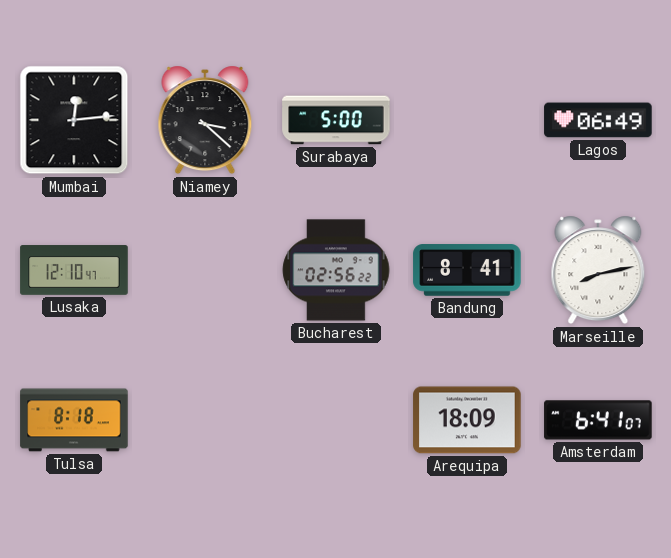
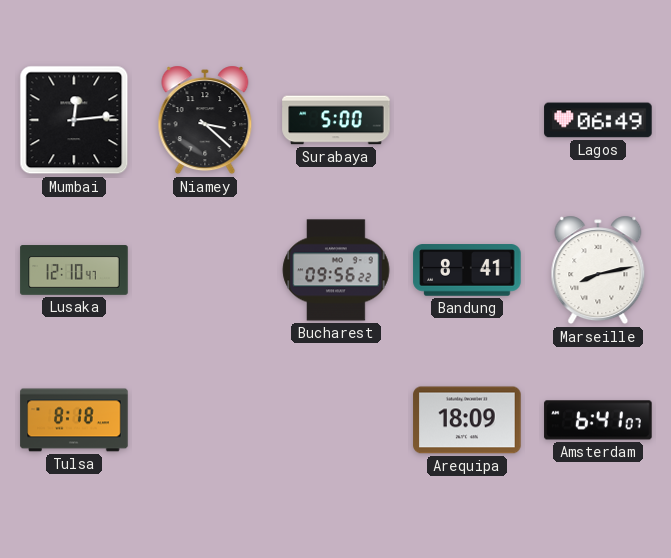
Bucharest: 02:56 -> 09:56 (336, 270)
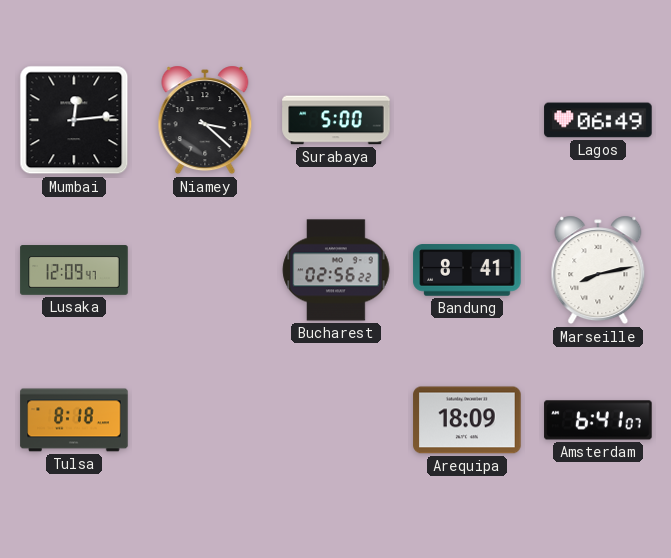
Lusaka: 12:10 -> 12:09 (74, 270)
Bucharest: 09:56 -> 02:56 (336, 270)
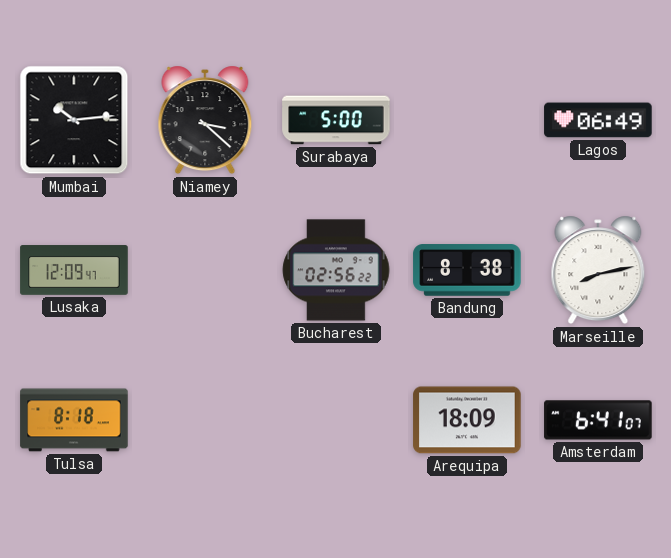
Mumbai: 12:14 -> 10:14 (74, 120)
Bandung: 8:41 -> 8:38 (467, 270)
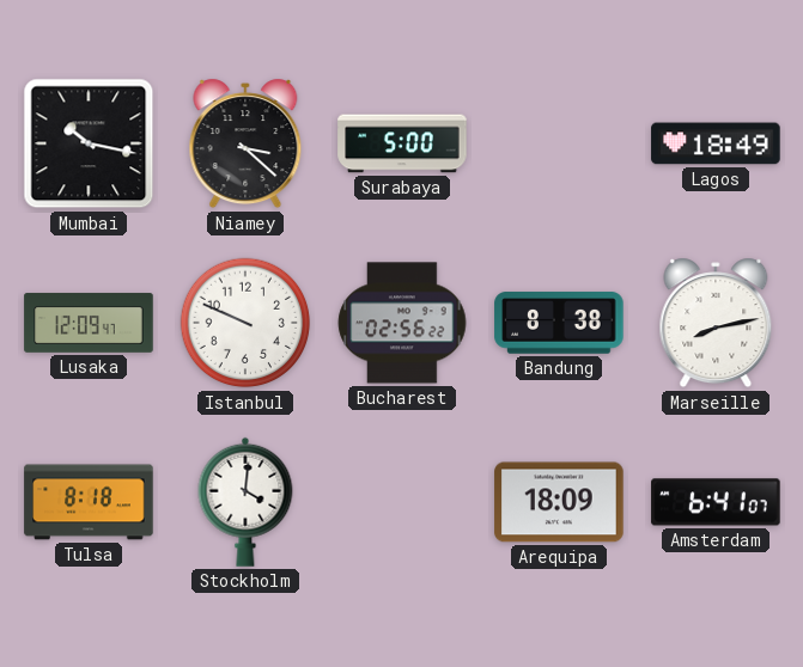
Mumbai: 10:14 -> 10:17 (89, 143)
Lagos: 06:49 -> 18:49 (716, 143)
Istanbul: none -> 9:49 (245, 323)
Stockholm: none -> 4:01 (245, 502)
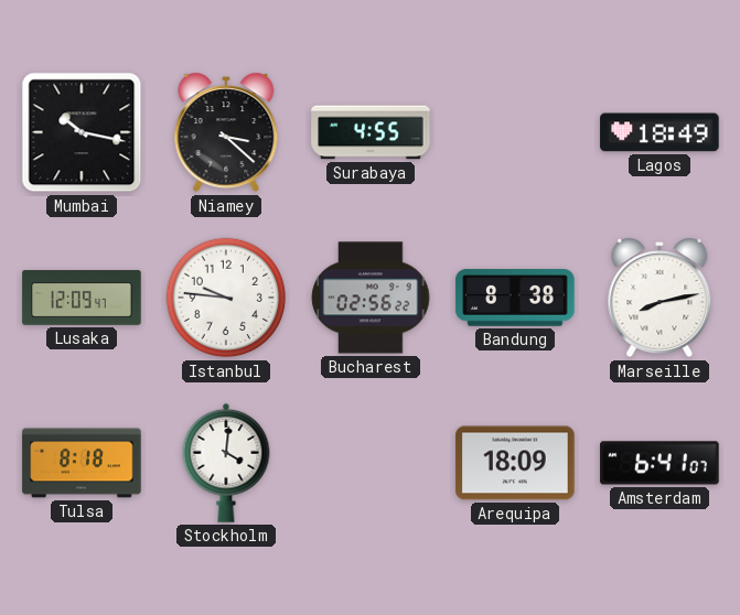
Surabaya: 5:00 -> 4:55 (371, 132)
Istanbul: 9:49 -> 9:46 (226, 298)
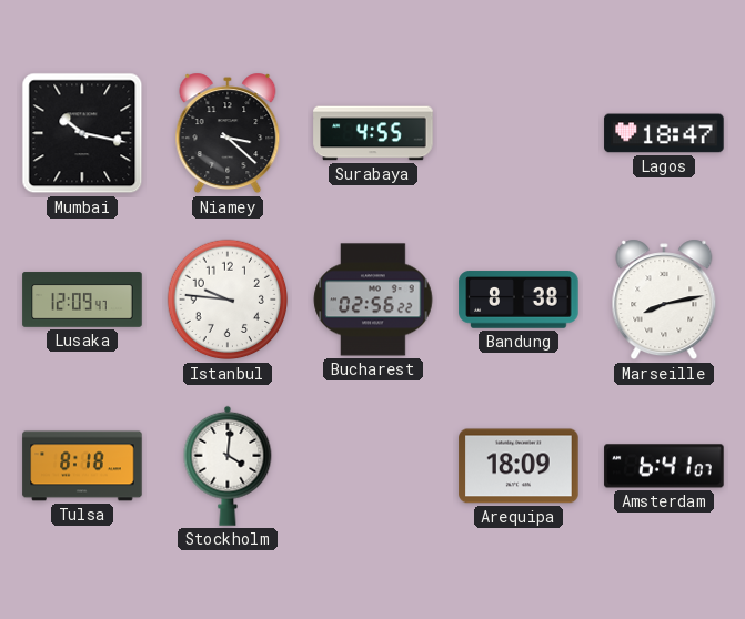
Lagos: 18:49 -> 18:47 (664, 133)
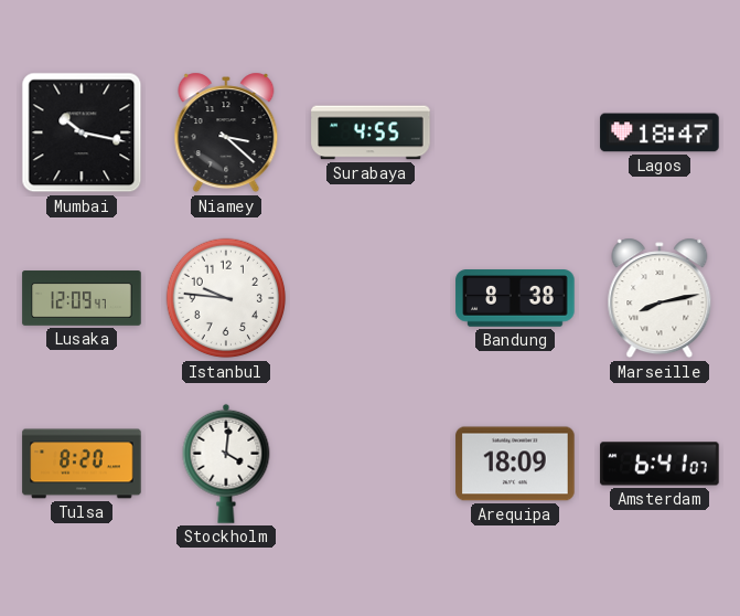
Bucharest: 02:56 -> none (373, 300)
Tulsa: 8:18 -> 8:20 (82, 464)
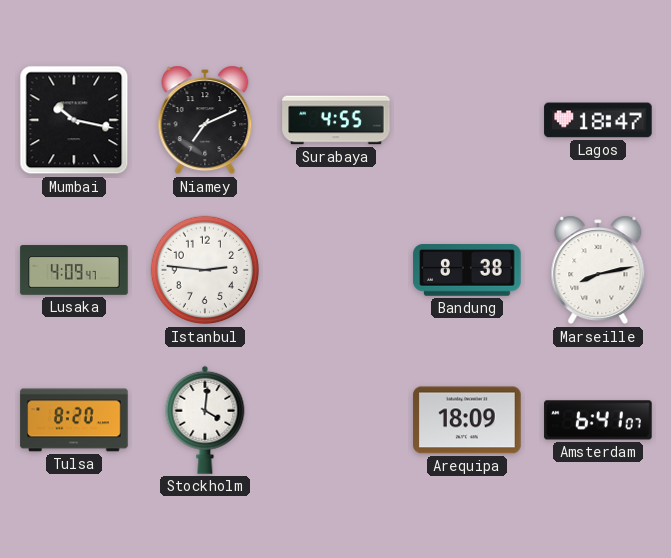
Niamey: 3:22 -> 7:11 (205, 120)
Lusaka: 12:09 -> 4:09 (74, 270)
Istanbul: 9:46 -> 2:46 (205, 270)
